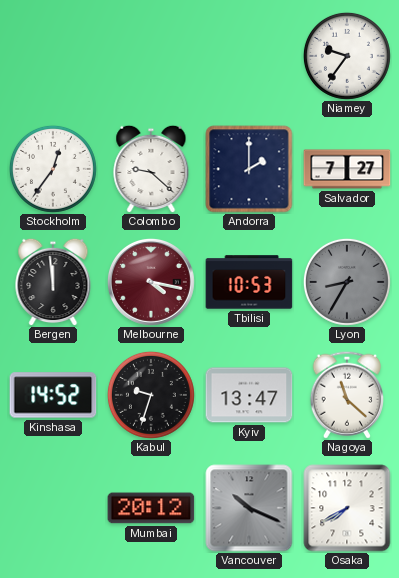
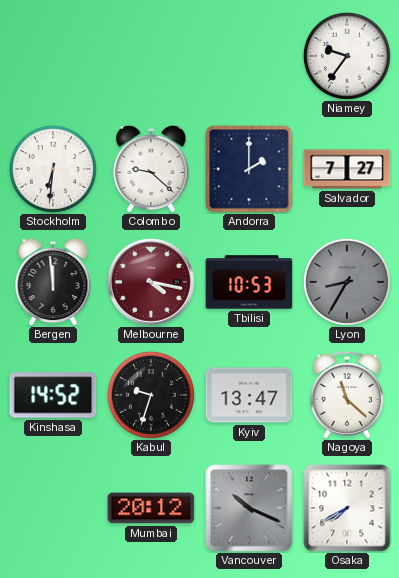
Stockholm: 12:36 -> 6:31 (53, 169)
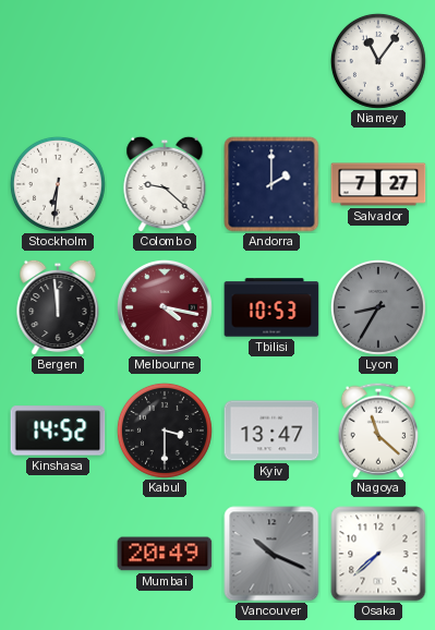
Niamey: 9:36 -> 11:06 (378, 61)
Kabul: 9:33 -> 3:30 (165, 431)
Mumbai: 20:12 -> 20:49 (165, 554)
Osaka: 7:40 -> 7:38 (378, 554)
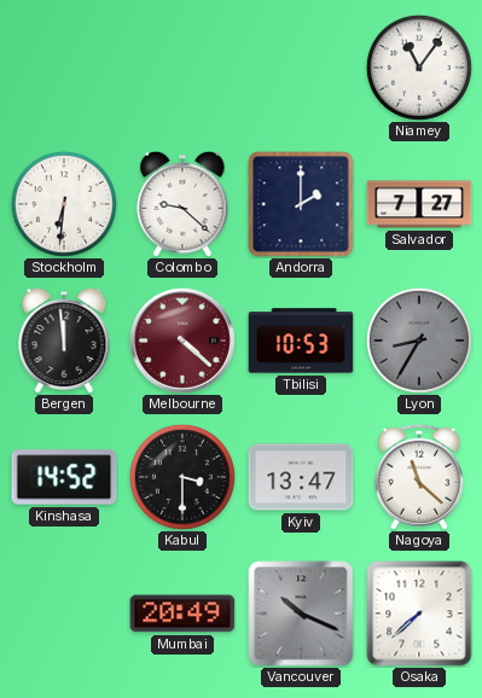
Melbourne: 4:17 -> 4:22 (182, 341)
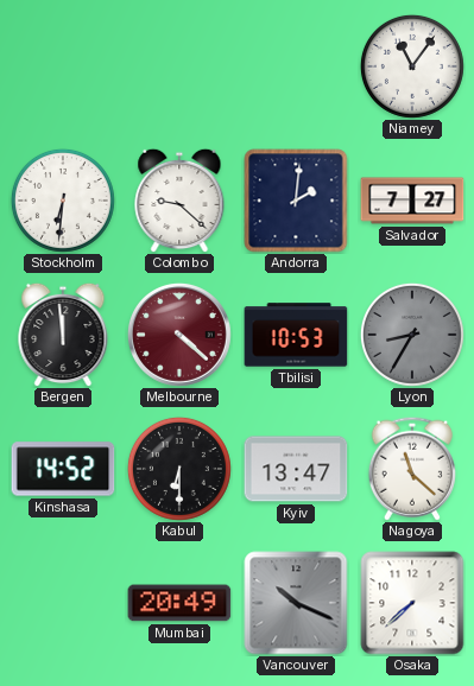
Andorra: 2:00 -> 2:01 (296, 201)
Kabul: 3:30 -> 6:30 (179, 469)
